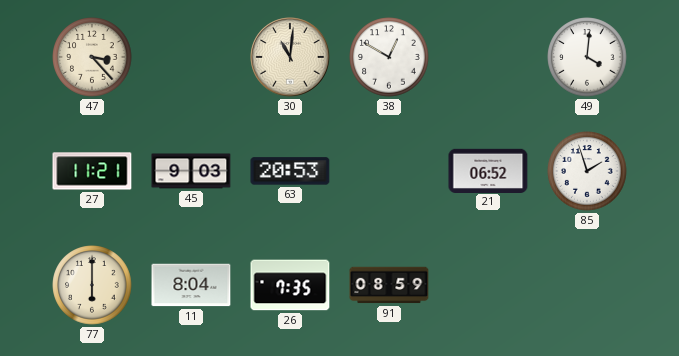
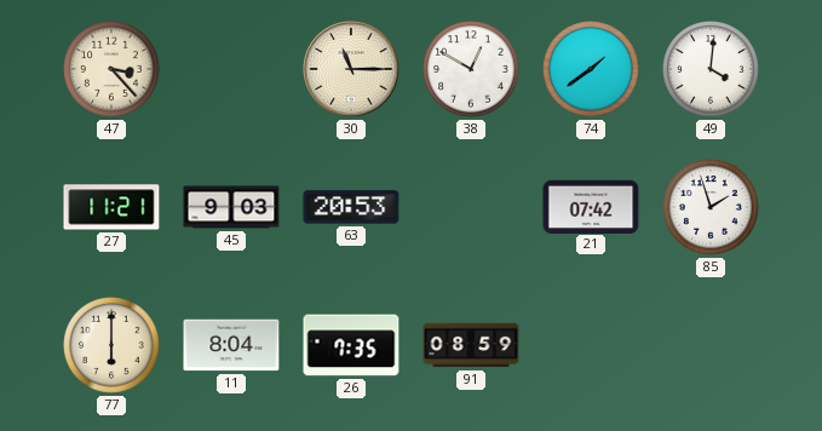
30: 11:01 -> 11:15 (351, 69)
74: none -> 1:39 (591, 69)
21: 06:52 -> 07:42 (591, 206)
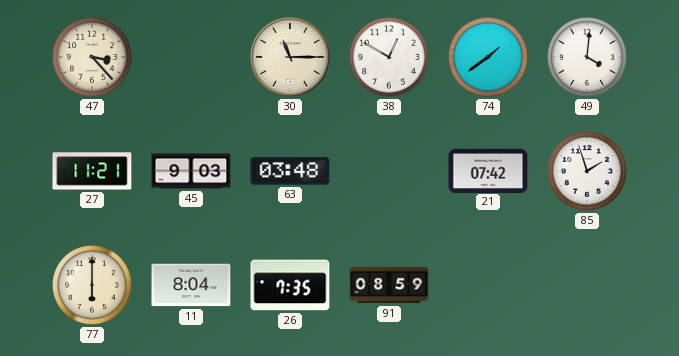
63: 20:53 -> 03:48 (290, 171)
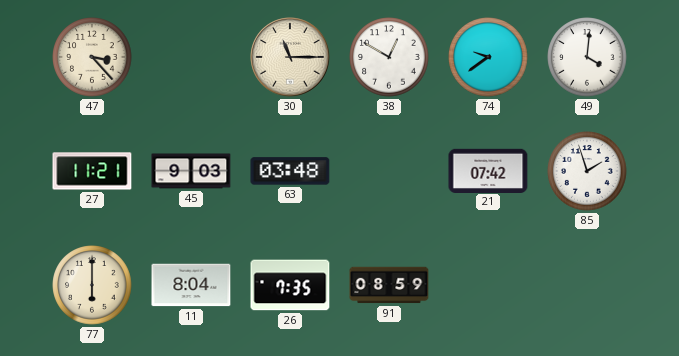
74: 1:39 -> 9:39 (488, 57)
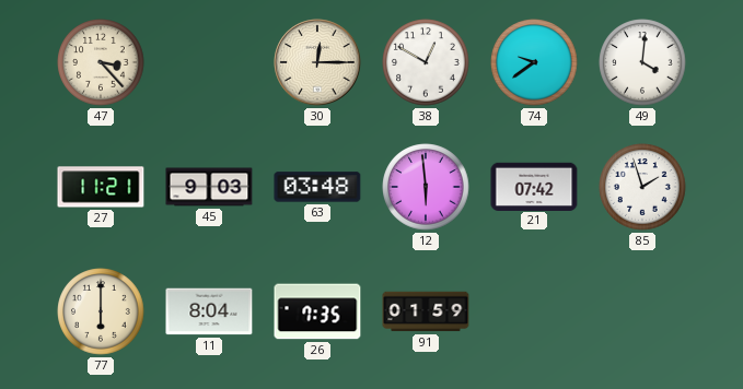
30: 11:15 -> 12:15 (317, 62)
12: none -> 5:59 (426, 187)
91: 08:59 -> 01:59 (426, 311)
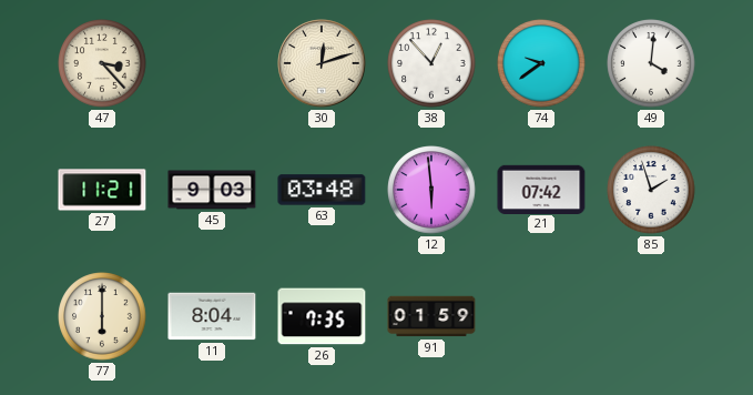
30: 12:15 -> 12:12 (322, 63)
38: 12:50 -> 12:53 (431, 63)
